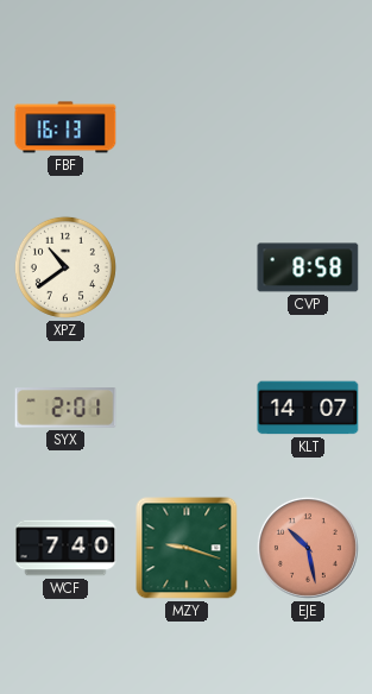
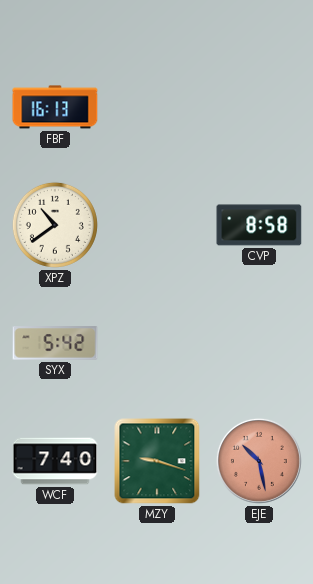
SYX: 2:01 -> 5:42 (55, 343)
KLT: 14:07 -> none (308, 408)
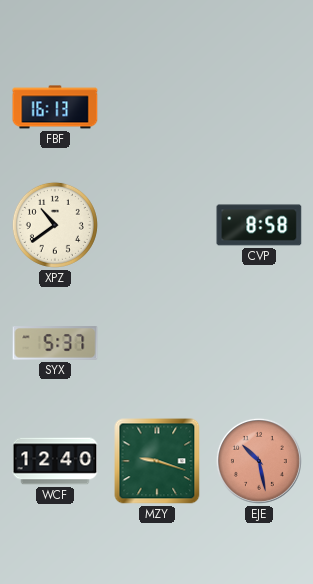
SYX: 5:42 -> 5:37 (55, 343)
WCF: 7:40 -> 12:40 (55, 461)
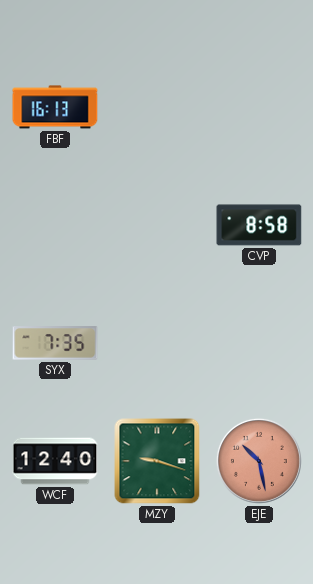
XPZ: 10:39 -> none (55, 225)
SYX: 5:37 -> 7:35 (55, 343)
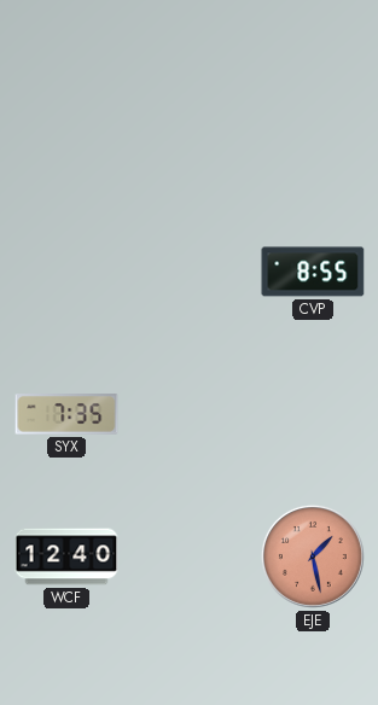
FBF: 16:13 -> none (55, 107)
CVP: 8:58 -> 8:55 (313, 272)
MZY: 9:18 -> none (157, 461)
EJE: 10:28 -> 1:28 (313, 557)
